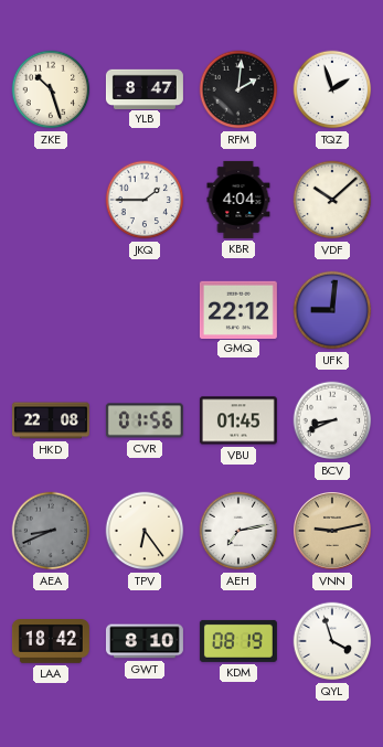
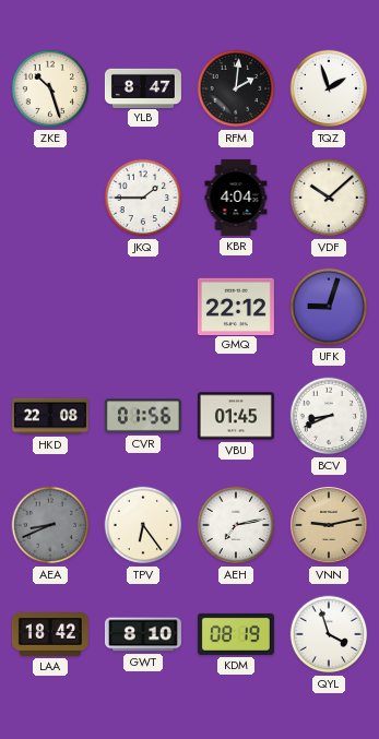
UFK: 9:01 -> 9:03 (329, 307)
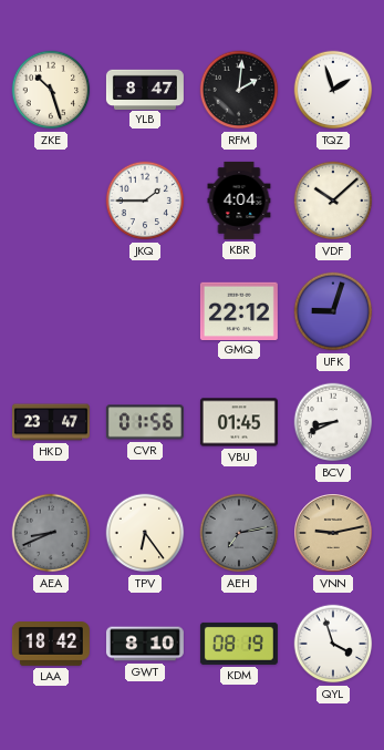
HKD: 22:08 -> 23:47 (51, 422)
AEH dial: white -> grey (239, 533)
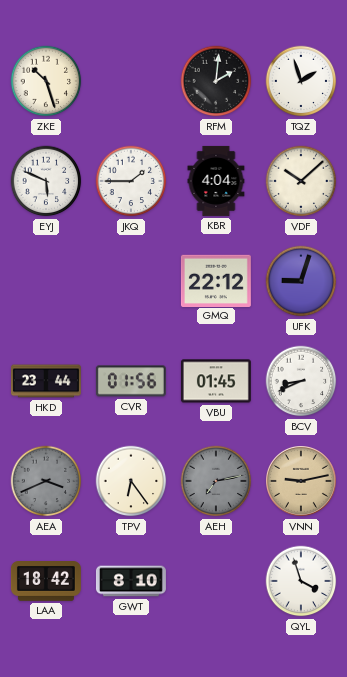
YLB: 8:47 -> none (145, 89)
EYJ: none -> 5:49 (46, 181)
HKD: 23:47 -> 23:44 (46, 381)
AEA: 8:41 -> 3:41 (46, 481)
KDM: 08:19 -> none (239, 644)
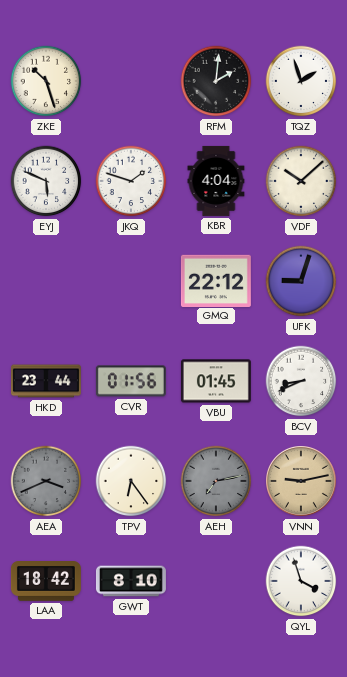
JKQ: 1:45 -> 1:48 (131, 181)
